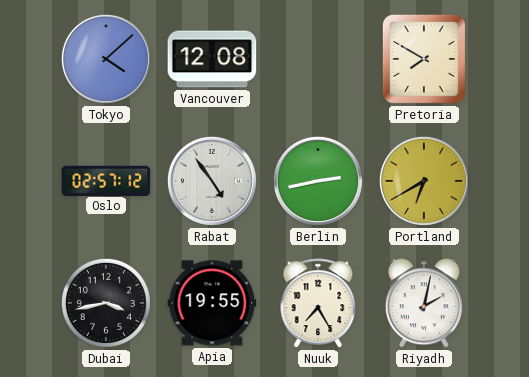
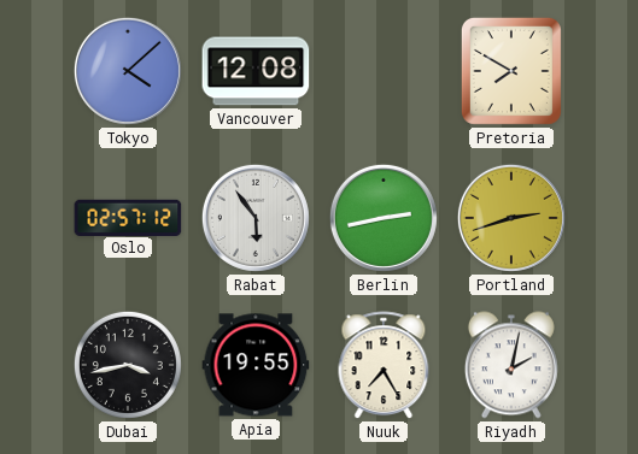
Rabat: 4:54 -> 5:54 (256, 218)
Portland: 6:40 -> 2:42 (511, 218)
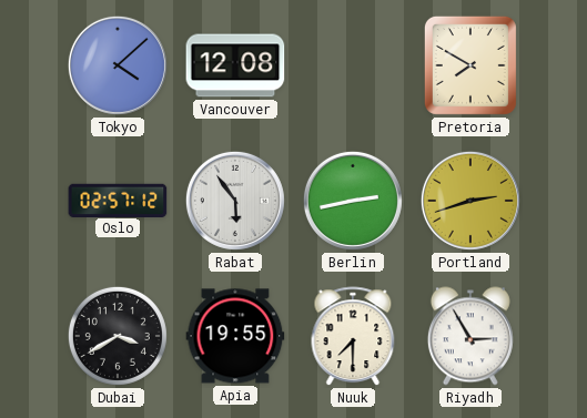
Dubai: 3:43 -> 3:40 (118, 336)
Nuuk: 7:25 -> 7:30 (353, 337)
Riyadh: 2:02 -> 2:55 (470, 336)
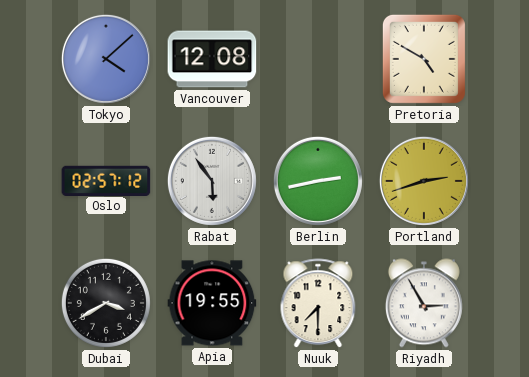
Pretoria: 7:50 -> 4:50 (424, 59)
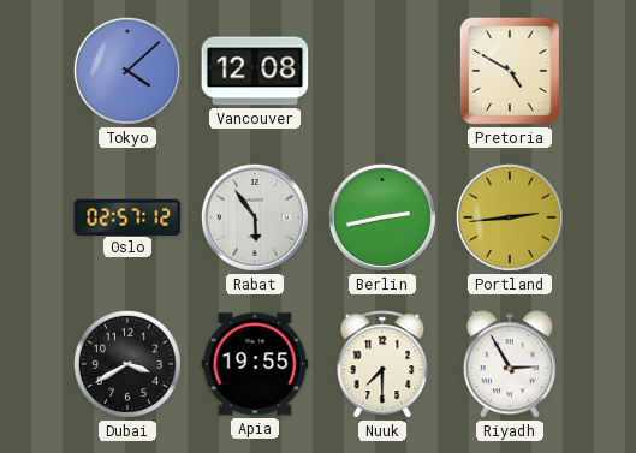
Portland: 2:42 -> 2:44 (510, 217)
